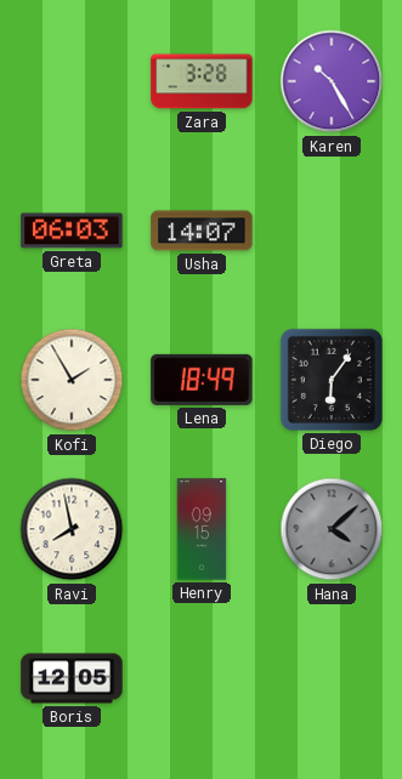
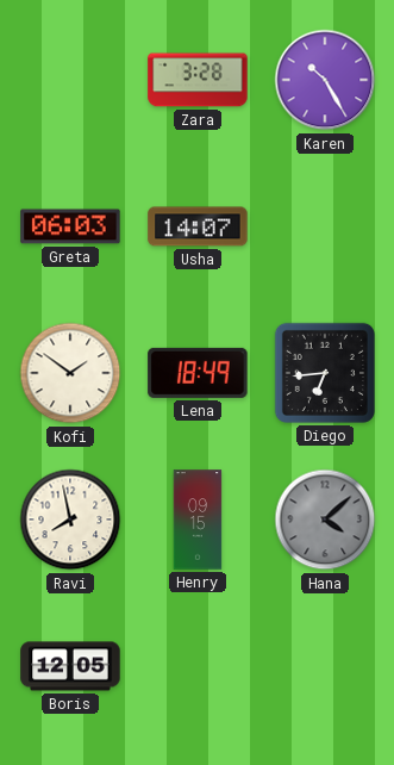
Kofi: 1:55 -> 1:51 (70, 373)
Diego: 6:06 -> 6:44 (325, 373)
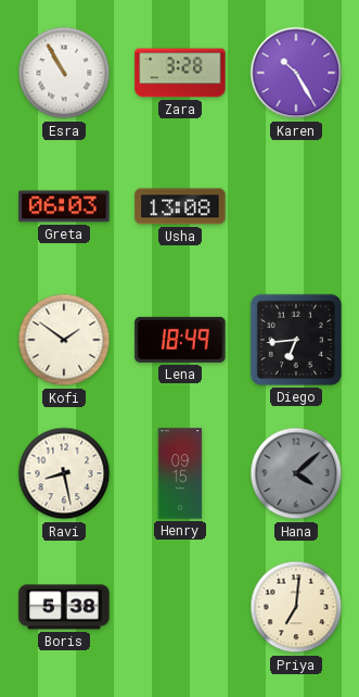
Esra: none -> 10:55 (64, 73)
Usha: 14:07 -> 13:08 (180, 206)
Ravi: 7:58 -> 8:28 (64, 473)
Boris: 12:05 -> 5:38 (64, 607)
Priya: none -> 7:01 (296, 607)
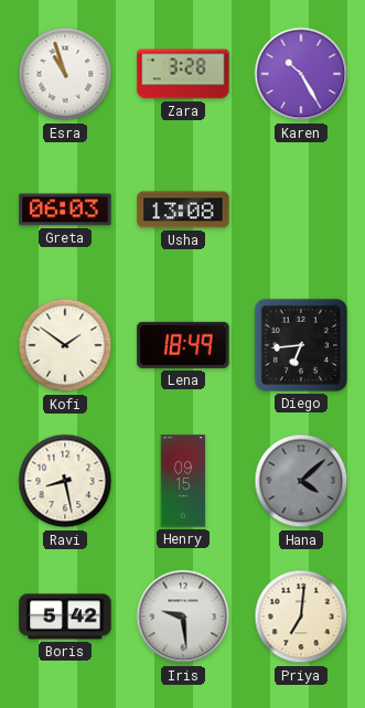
Esra: 10:55 -> 10:57 (65, 74)
Boris: 5:38 -> 5:42 (65, 616)
Iris: none -> 9:29 (183, 616)
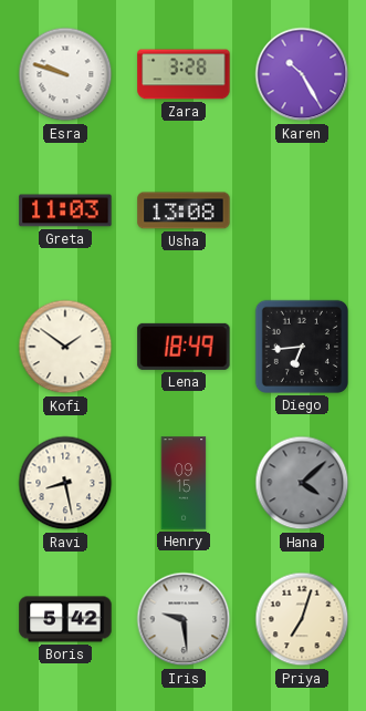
Esra: 10:57 -> 9:48 (65, 74)
Greta: 06:03 -> 11:03 (65, 210)
Priya: 7:01 -> 7:03 (302, 619)
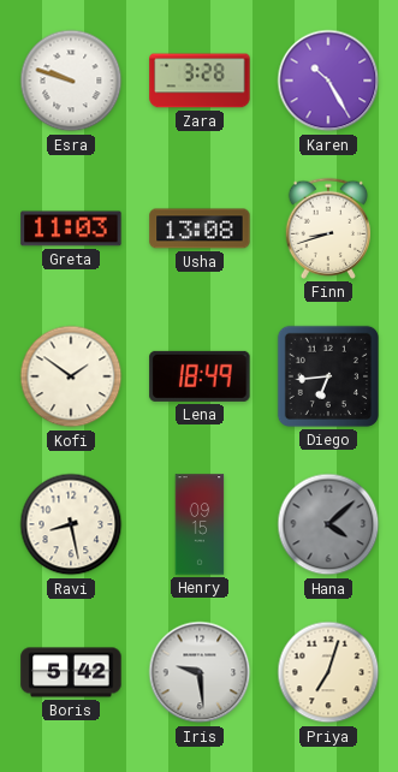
Finn: none -> 8:42 (328, 228)
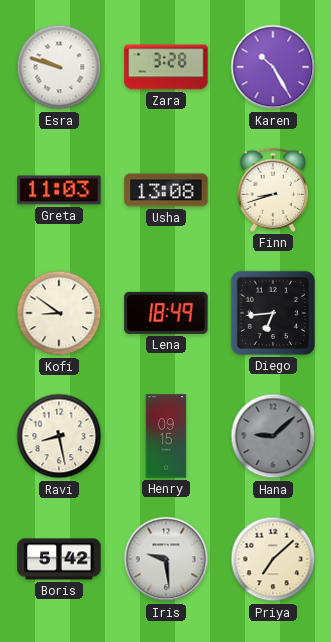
Kofi: 1:51 -> 8:51 (59, 313)
Hana: 4:08 -> 9:08 (273, 436)
Priya: 7:03 -> 7:08 (273, 559)
